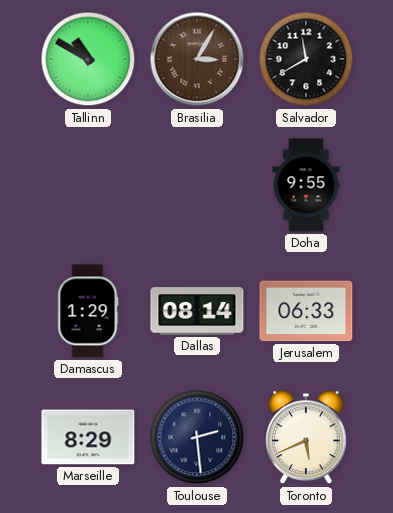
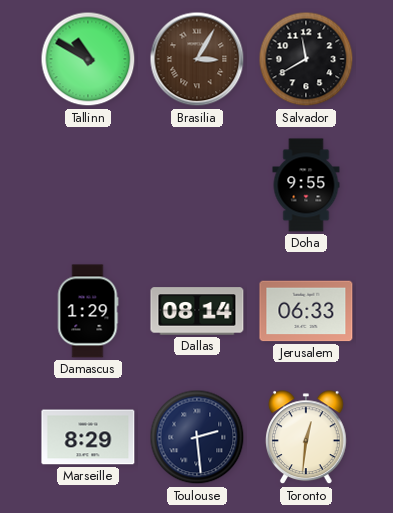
Toronto: 5:41 -> 12:31 (307, 438)
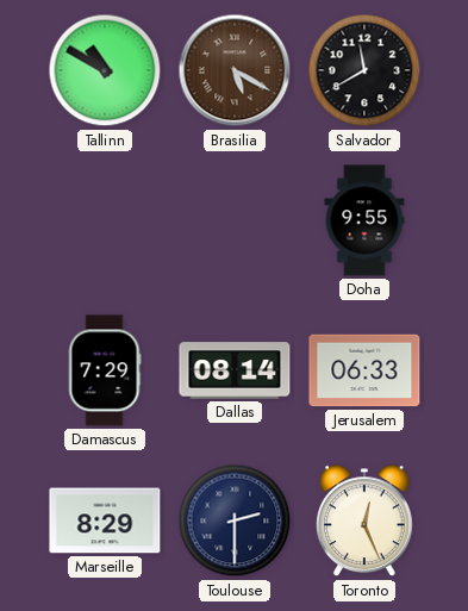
Brasilia: 3:05 -> 5:20 (235, 70)
Damascus: 1:29 -> 7:29 (105, 370)
Toulouse: 2:29 -> 2:30 (235, 520)
Toronto: 12:31 -> 12:26 (366, 522)
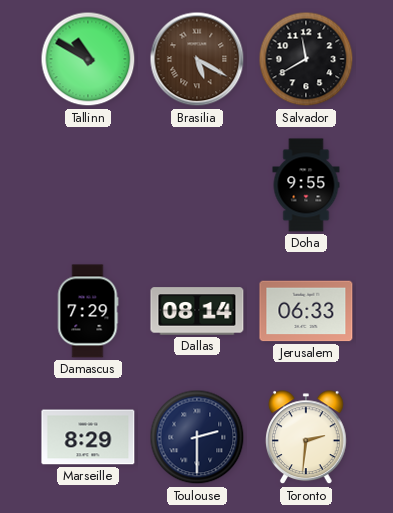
Toronto: 12:26 -> 2:31 (307, 438)
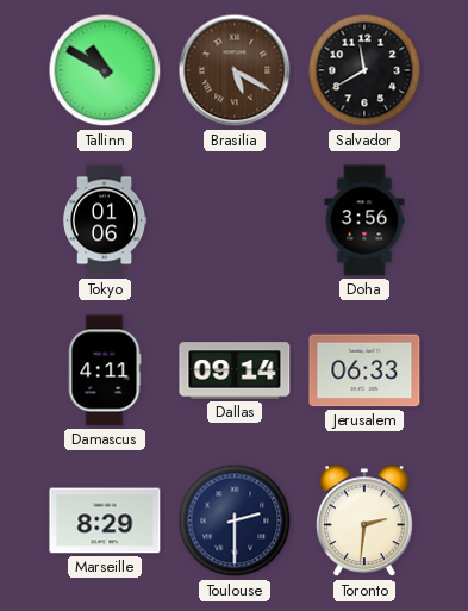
Tokyo: none -> 01:06 (105, 220)
Doha: 9:55 -> 3:56 (364, 220)
Damascus: 7:29 -> 4:11 (105, 370)
Dallas: 08:14 -> 09:14 (235, 370)
